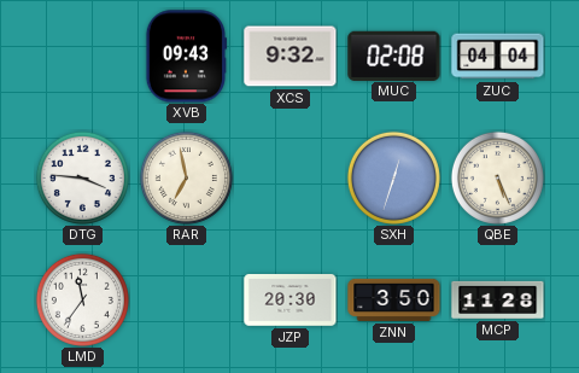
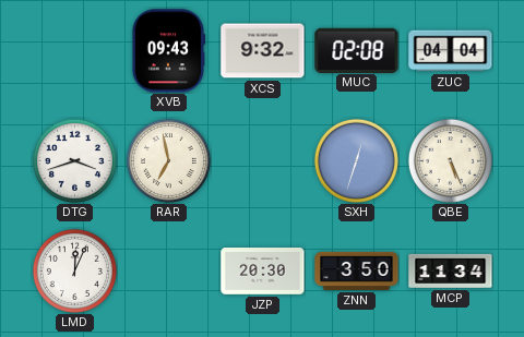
DTG: 3:46 -> 3:42 (74, 160)
LMD: 11:36 -> 12:04 (74, 270)
MCP: 11:28 -> 11:34 (451, 270)
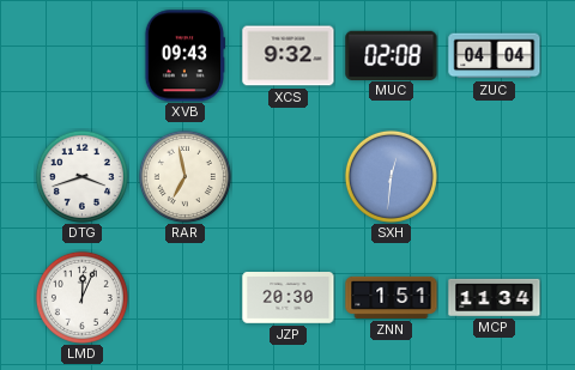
SXH: 12:33 -> 12:31 (391, 176)
QBE: 5:26 -> none (450, 160)
ZNN: 3:50 -> 1:51 (392, 297)
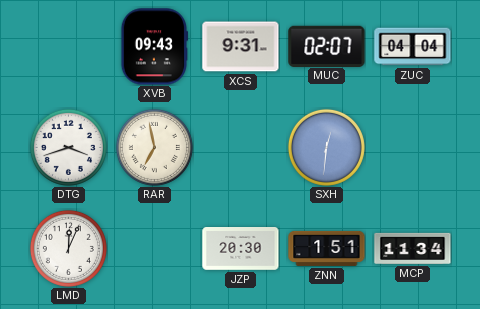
XCS: 9:32 -> 9:31 (241, 47)
MUC: 02:08 -> 02:07 (327, 46)
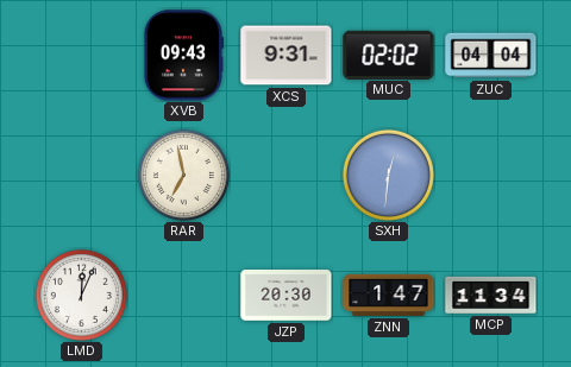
MUC: 02:07 -> 02:02 (389, 55)
DTG: 3:42 -> none (68, 147)
ZNN: 1:51 -> 1:47 (389, 295)
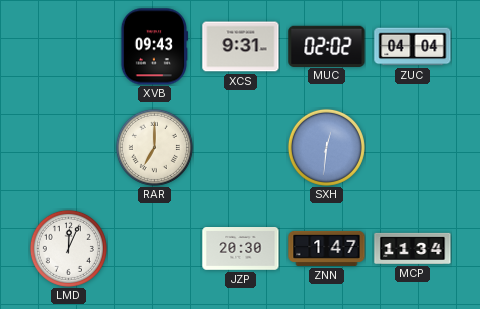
RAR: 6:58 -> 7:00 (154, 147)
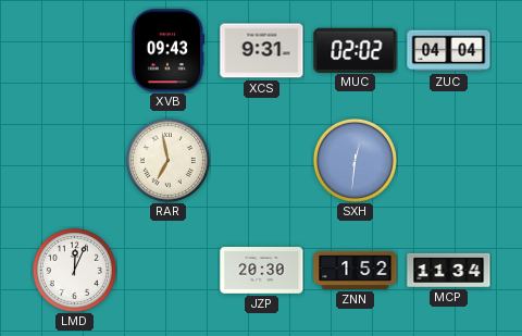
RAR: 7:00 -> 6:58 (167, 160)
ZNN: 1:47 -> 1:52 (356, 270)
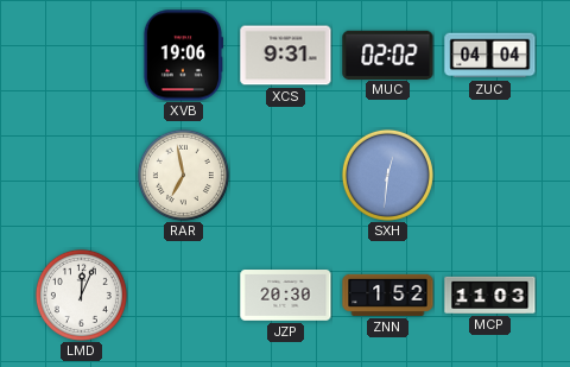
XVB: 09:43 -> 19:06 (182, 56)
MCP: 11:34 -> 11:03 (490, 295)
